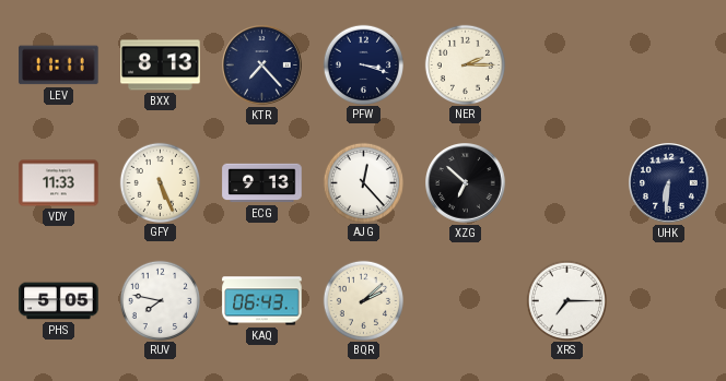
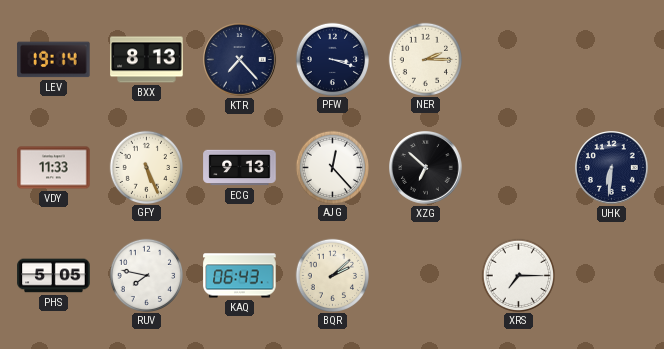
LEV: 11:11 -> 19:14 (54, 60)
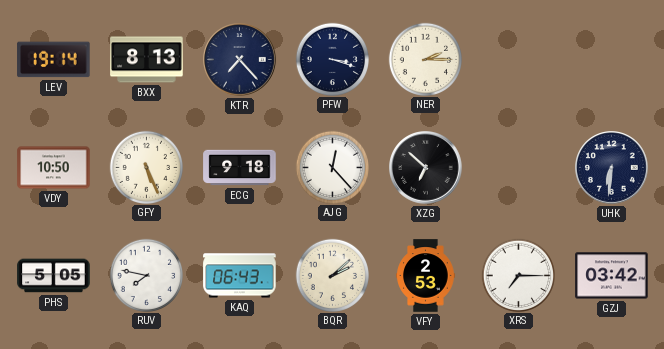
VDY: 11:33 -> 10:50 (54, 168)
ECG: 9:13 -> 9:18 (240, 168)
VFY: none -> 2:53 (426, 276)
GZJ: none -> 03:42 (612, 276)
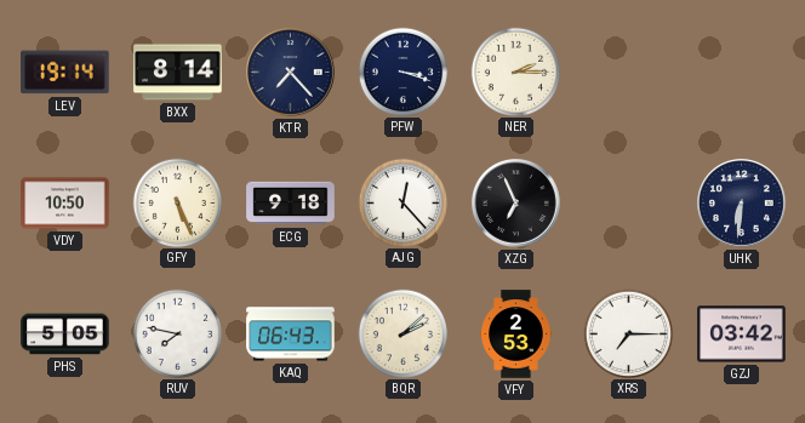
BXX: 8:13 -> 8:14 (178, 73)
XZG: 6:52 -> 6:56 (516, 204)
